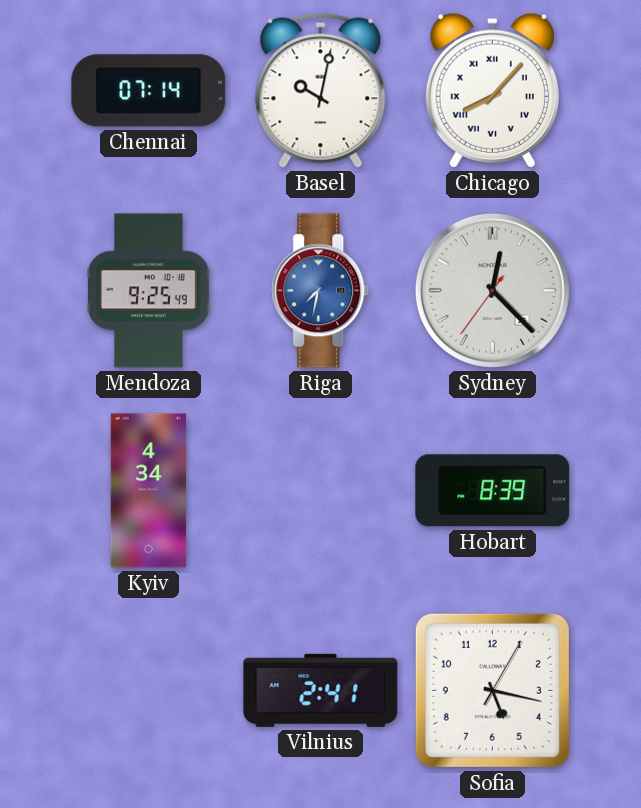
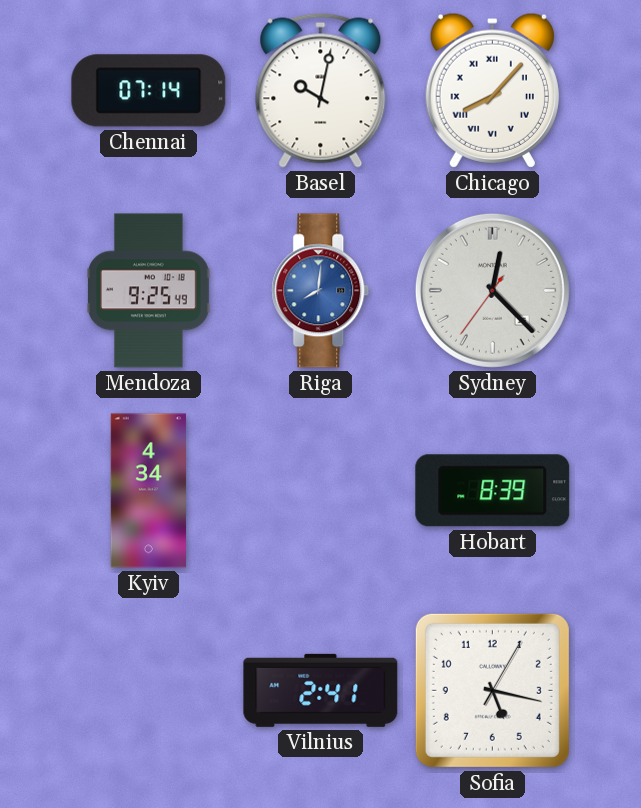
Riga: 7:32 -> 8:01 (321, 291)
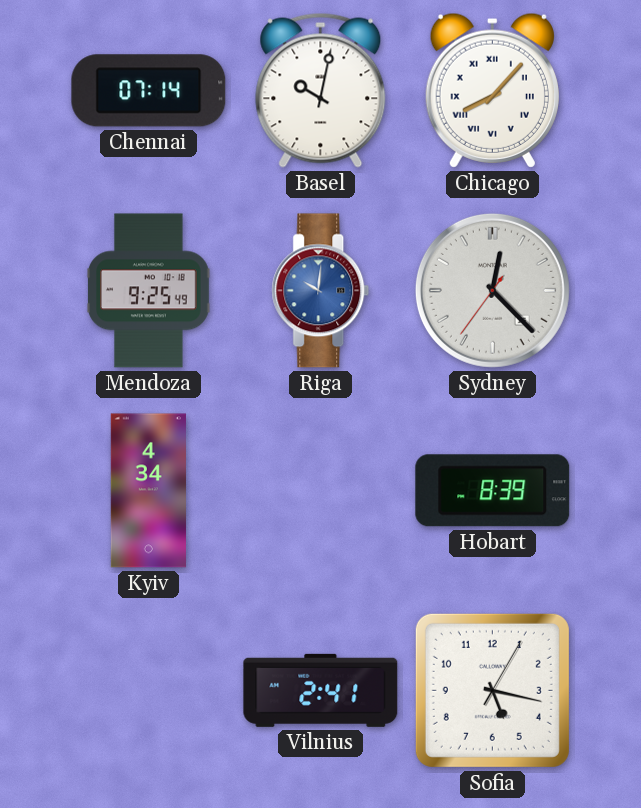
Riga: 8:01 -> 10:01 (321, 291)
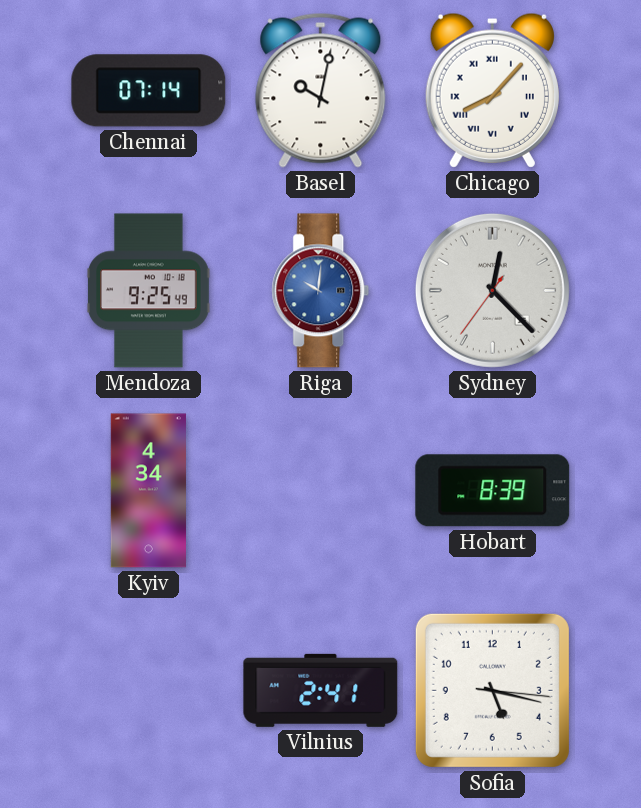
Sofia: 5:17:05 -> 5:17:16 (492, 690)
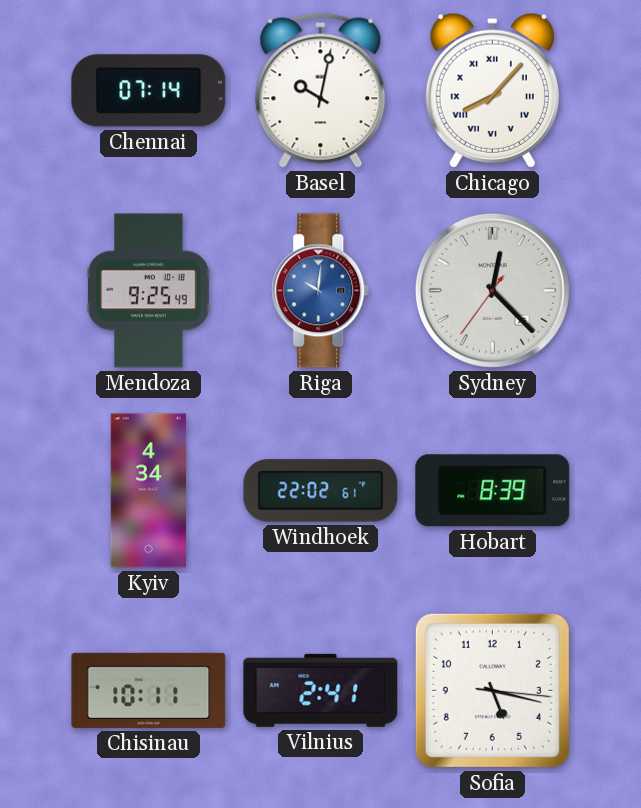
Windhoek: none -> 22:02 (321, 491)
Chisinau: none -> 10:11 (149, 690)
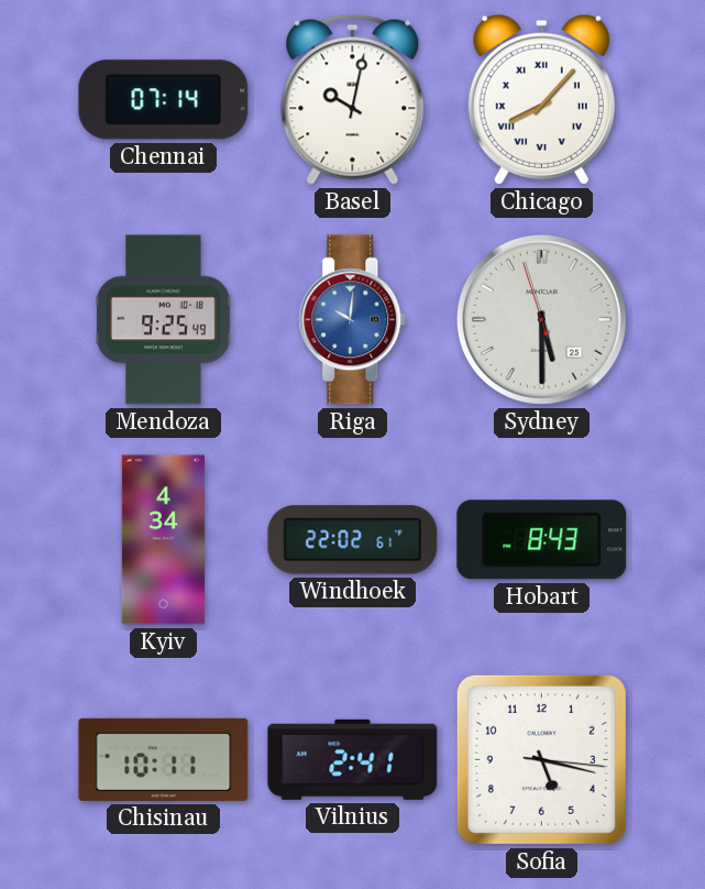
Sydney: 12:22 -> 5:29 (541, 319)
Hobart: 8:39 -> 8:43 (542, 540)
